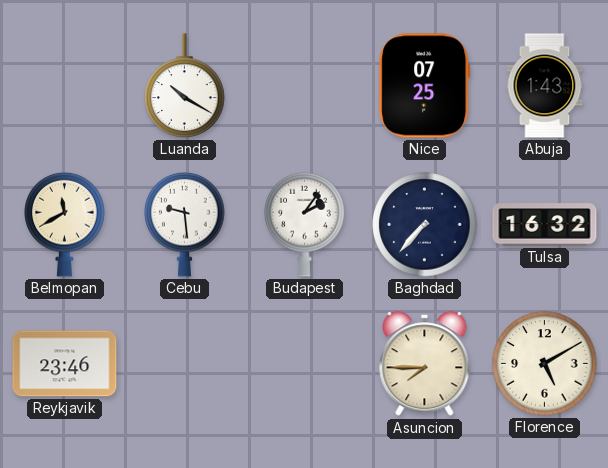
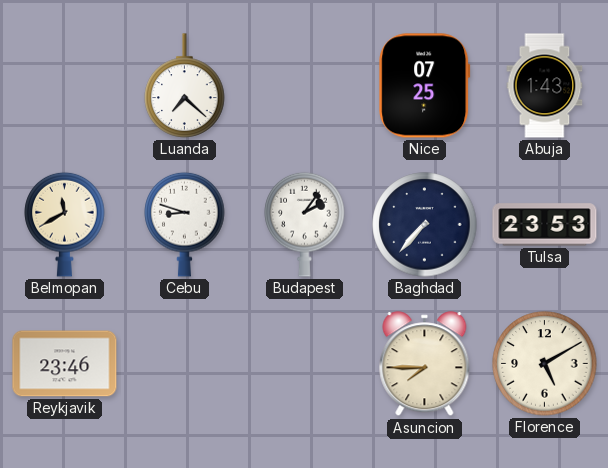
Luanda: 10:20 -> 7:22 (185, 86)
Cebu: 9:29 -> 8:48 (185, 224)
Tulsa: 16:32 -> 23:53 (545, 225)
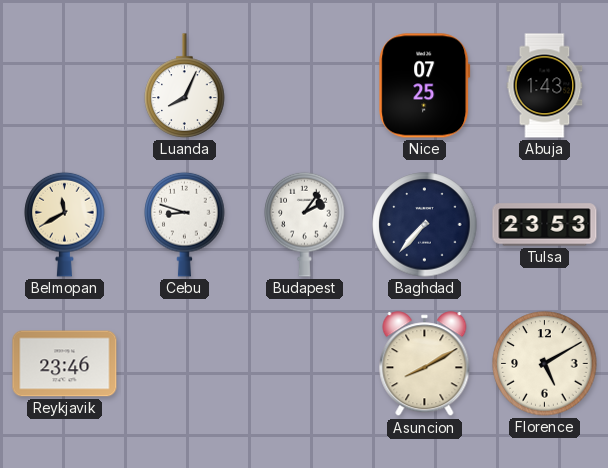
Luanda: 7:22 -> 8:04 (185, 86)
Asuncion: 7:45 -> 8:10 (425, 364)
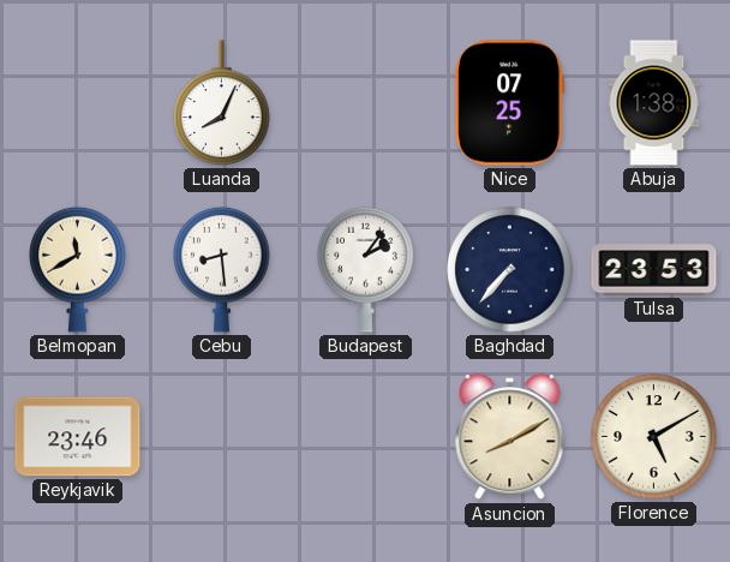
Abuja: 1:43 -> 1:38 (654, 103)
Cebu: 8:48 -> 8:29 (222, 269)
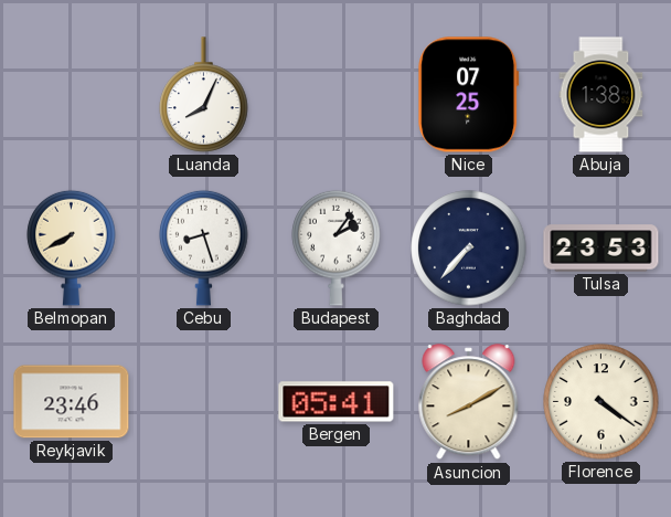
Belmopan: 11:40 -> 7:40 (72, 247)
Cebu: 8:29 -> 8:27 (204, 247)
Bergen: none -> 05:41 (337, 402)
Florence: 5:10 -> 4:21 (601, 402)
